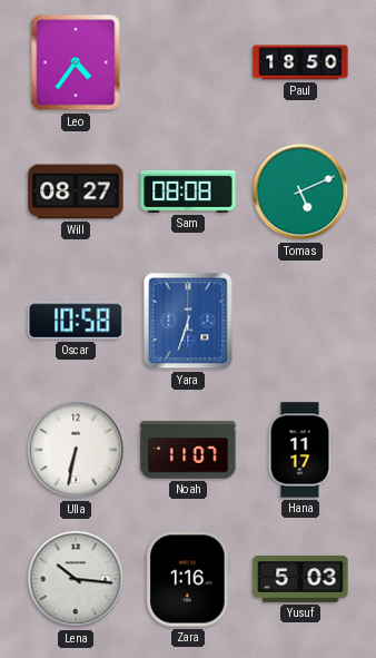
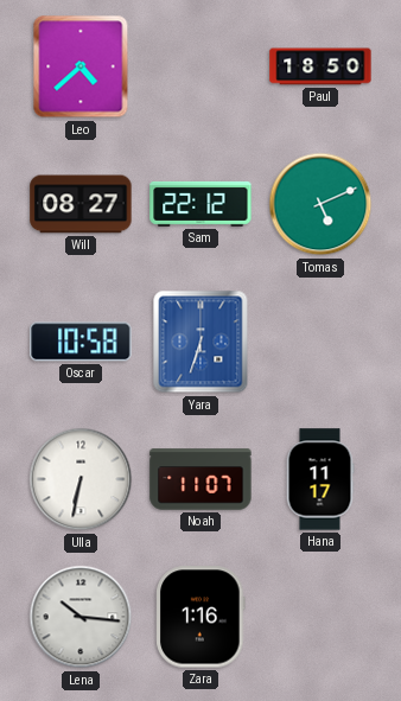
Leo: 4:36 -> 4:38 (81, 66)
Sam: 08:08 -> 22:12 (200, 204)
Yusuf: 5:03 -> none (300, 579)
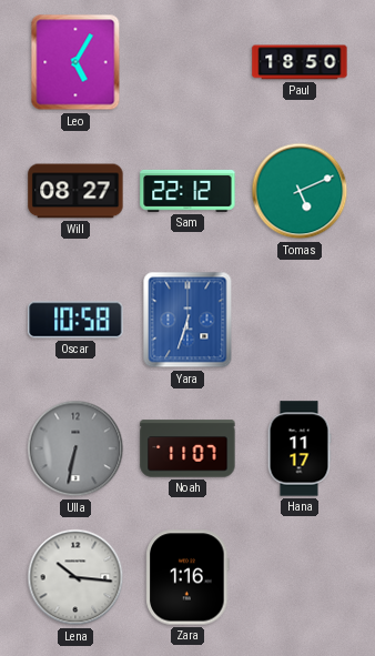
Leo: 4:38 -> 5:05 (75, 62)
Ulla dial: white -> grey (75, 448)
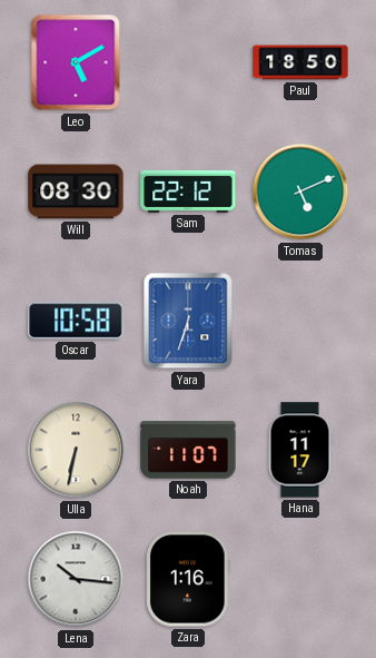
Leo: 5:05 -> 5:10 (76, 62)
Will: 08:27 -> 08:30 (76, 191)
Ulla dial: grey -> cream (76, 450)
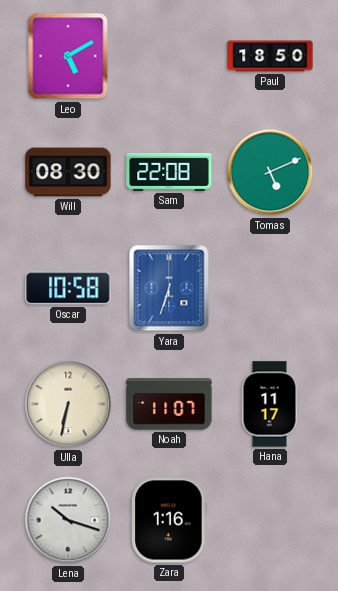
Sam: 22:12 -> 22:08 (169, 172)
Lena: 10:16 -> 10:18 (68, 520)
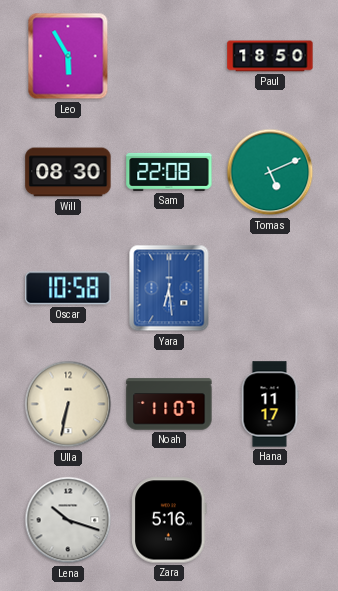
Leo: 5:10 -> 5:55 (68, 56)
Yara: 6:33 -> 6:29 (169, 288)
Zara: 1:16 -> 5:16 (169, 520)
